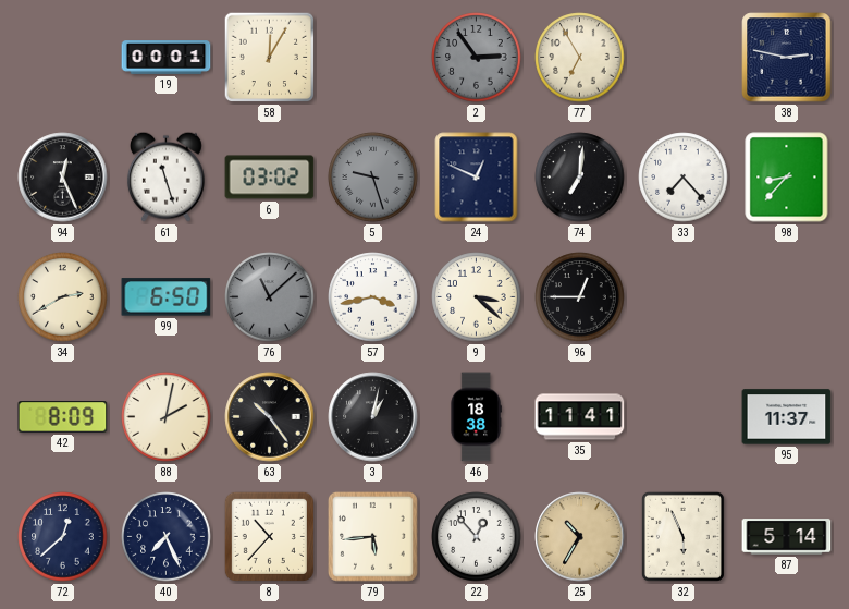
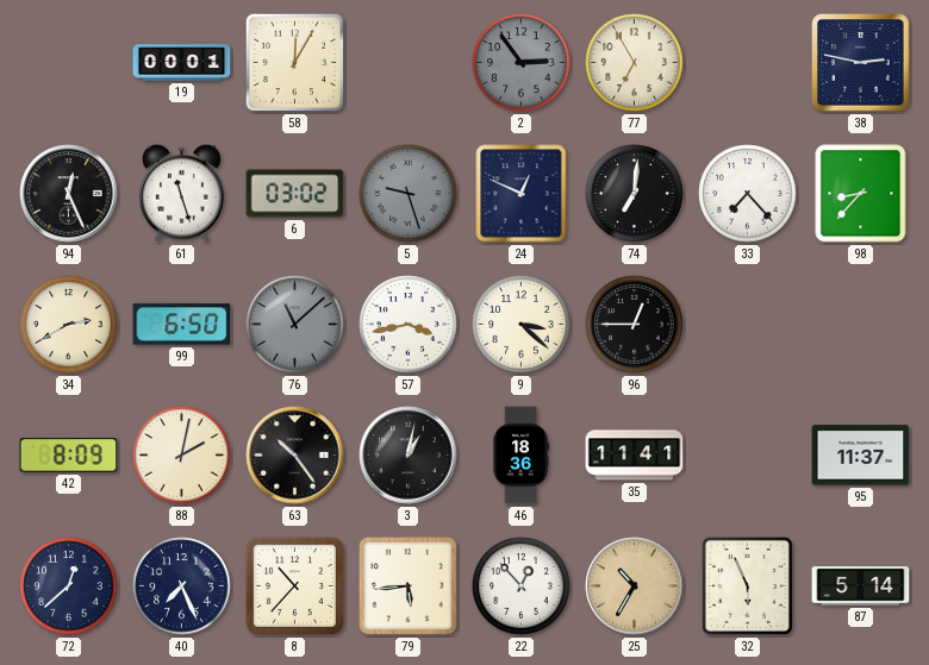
46: 18:38 -> 18:36 (520, 456)
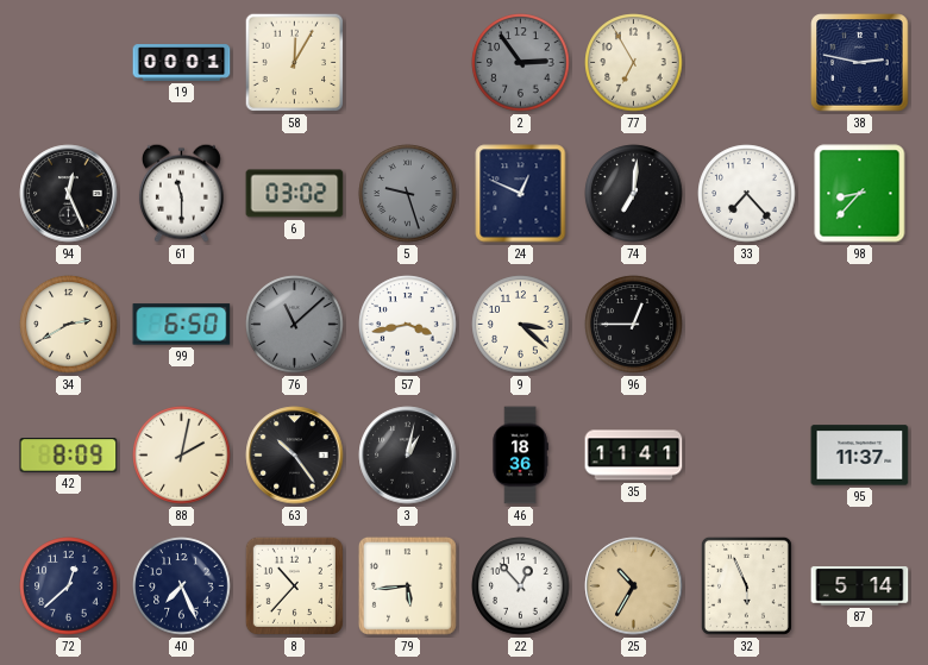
61: 11:27 -> 11:30 (181, 193)
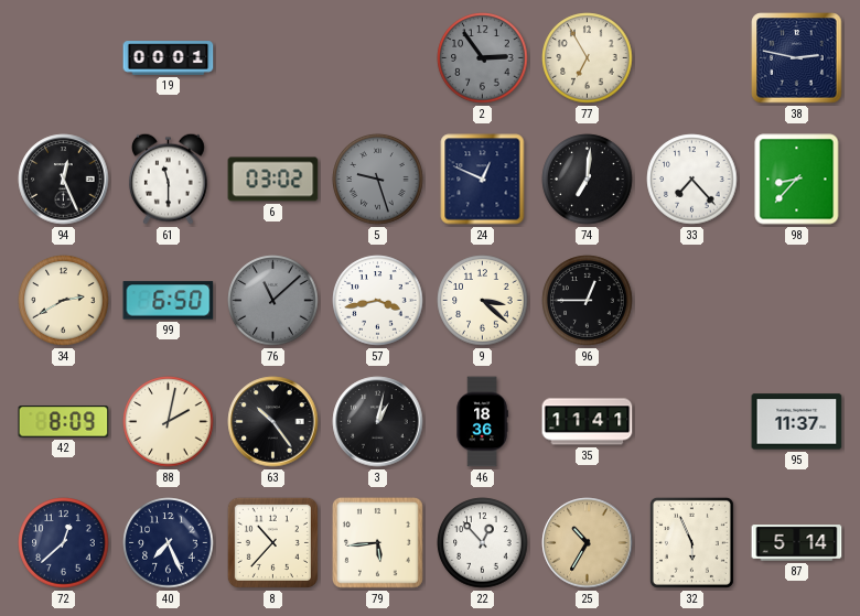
58: 12:05 -> none (295, 63)
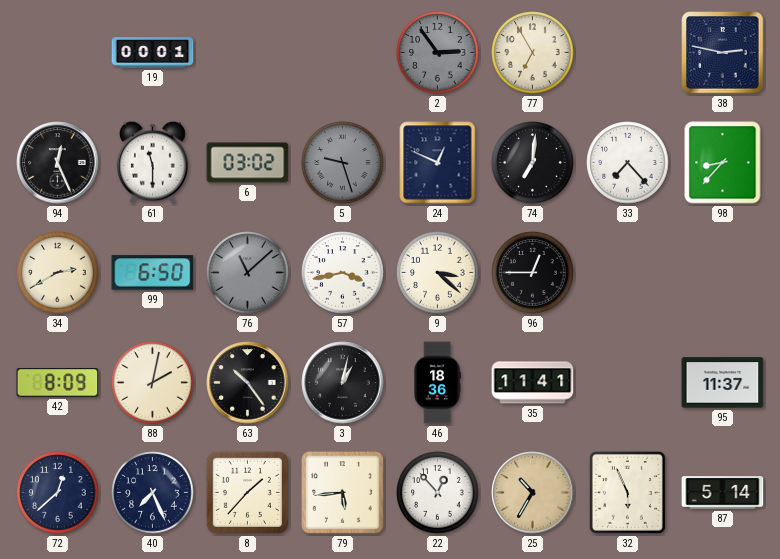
8: 10:37 -> 1:37 (247, 492)
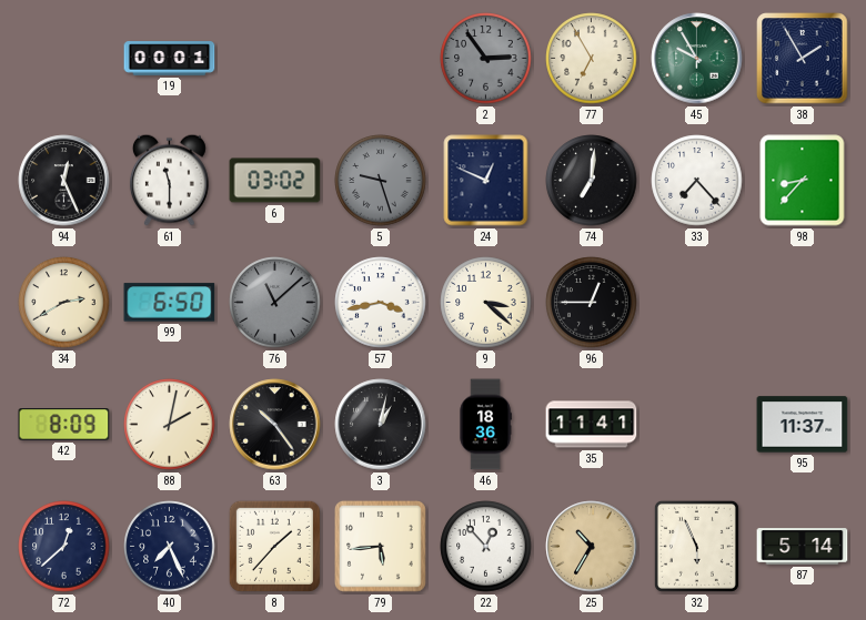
45: none -> 9:55 (697, 59)
38: 2:47 -> 1:55 (803, 59)
